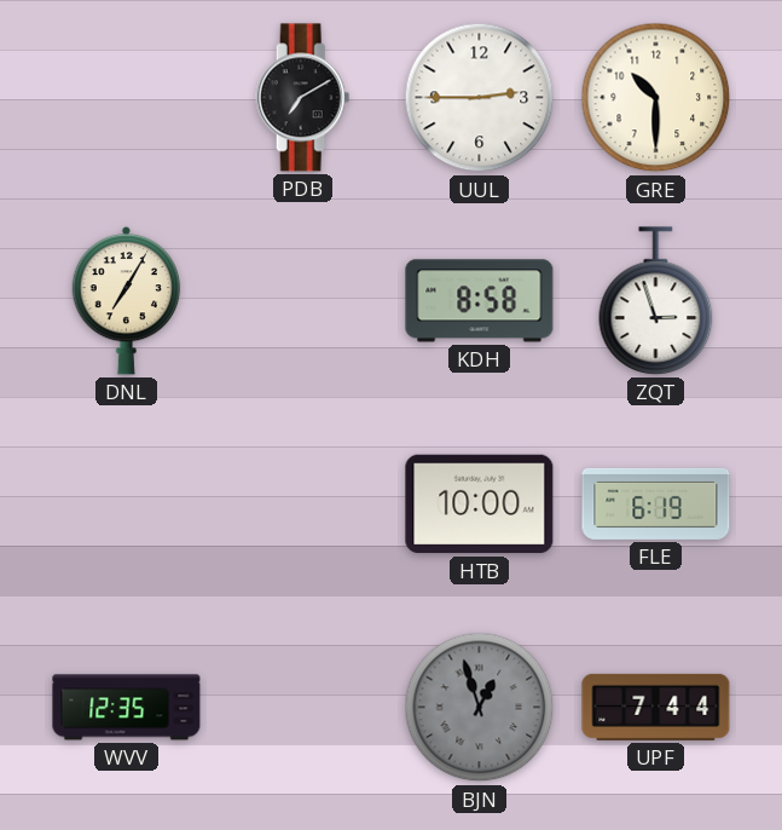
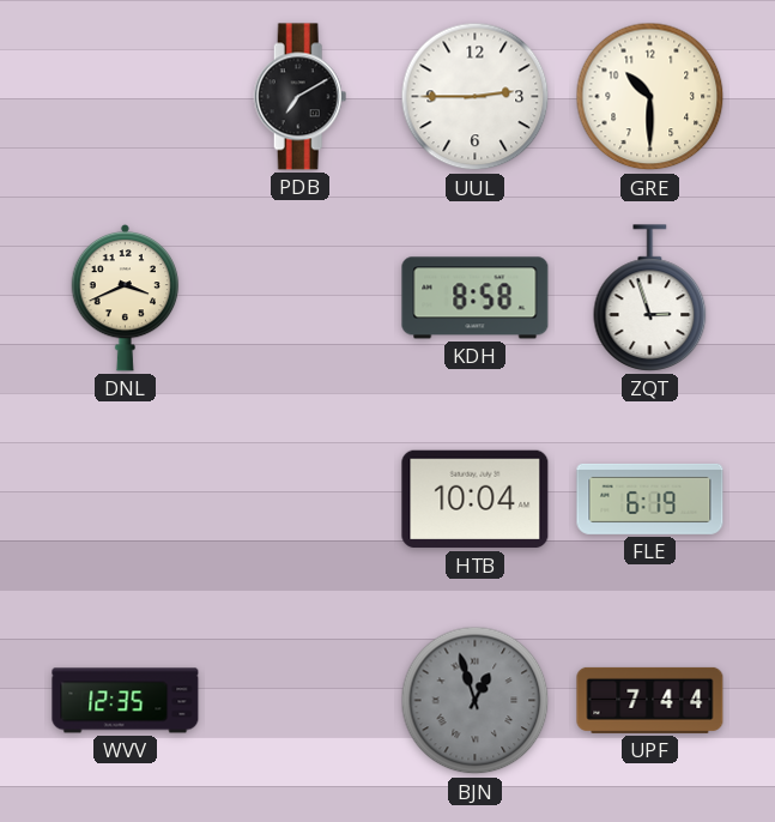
DNL: 7:05 -> 3:41 (126, 297)
HTB: 10:00 -> 10:04 (476, 500)
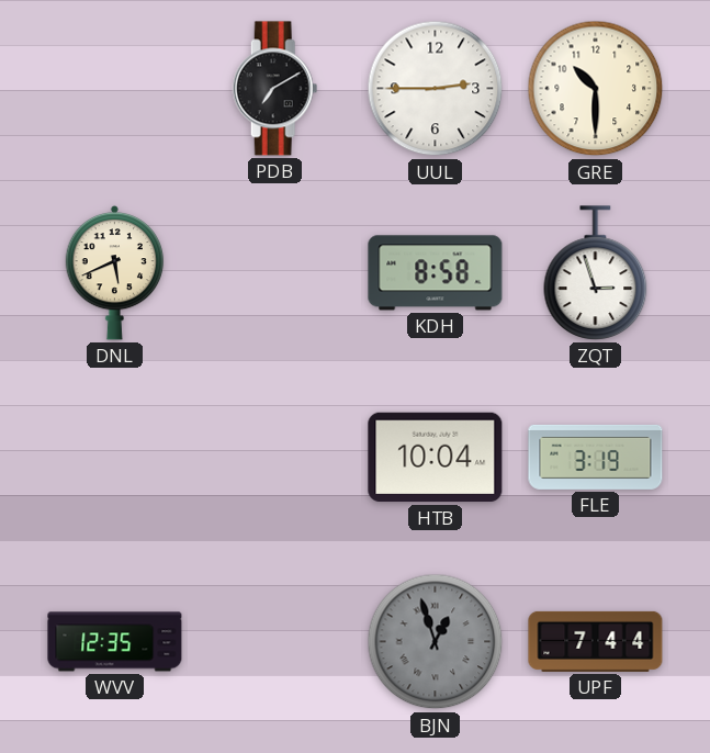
DNL: 3:41 -> 5:41 (115, 272)
FLE: 6:19 -> 3:19 (596, 457)
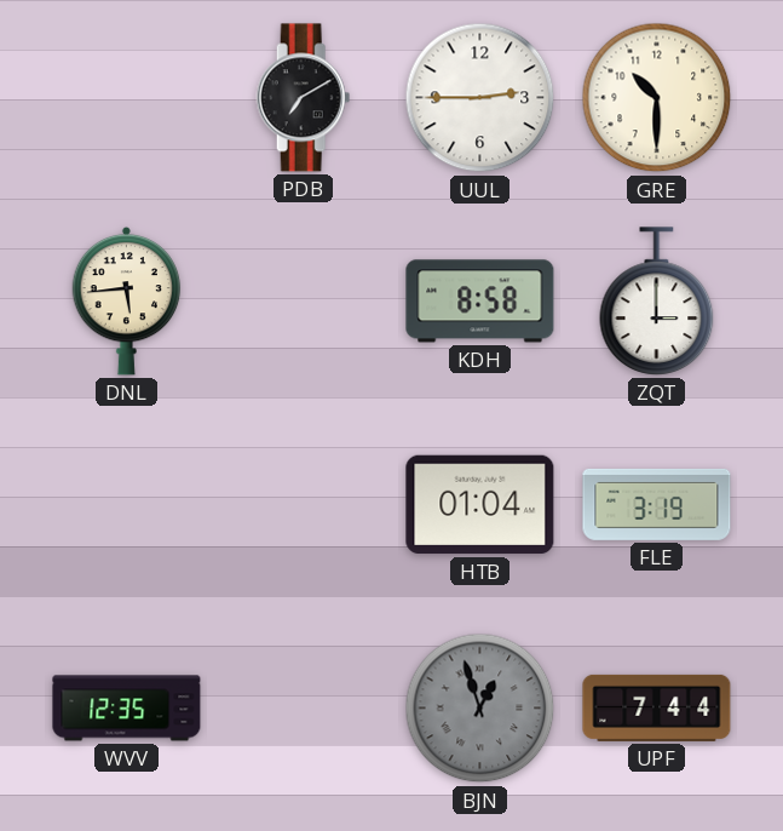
DNL: 5:41 -> 5:44 (127, 300)
ZQT: 2:57 -> 3:00 (657, 302)
HTB: 10:04 -> 01:04 (480, 505)
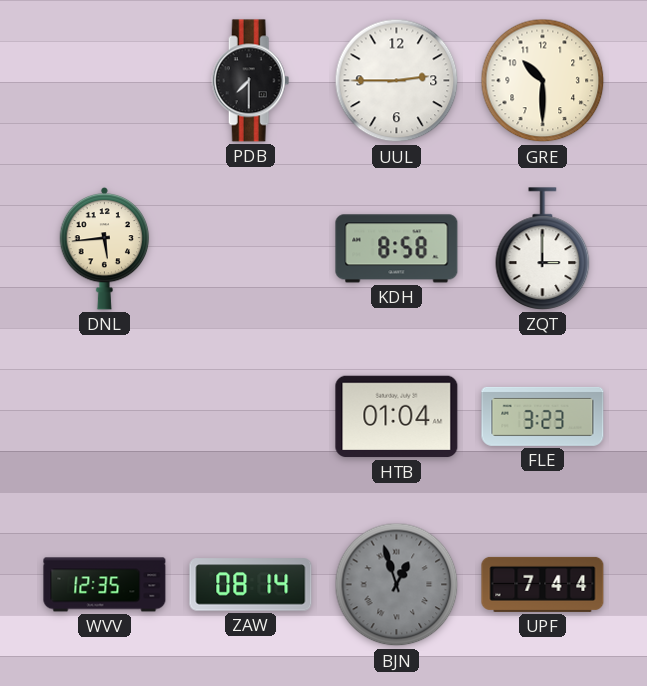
PDB: 7:10 -> 7:30 (251, 81)
FLE: 3:19 -> 3:23 (543, 416)
ZAW: none -> 08:14 (251, 585)
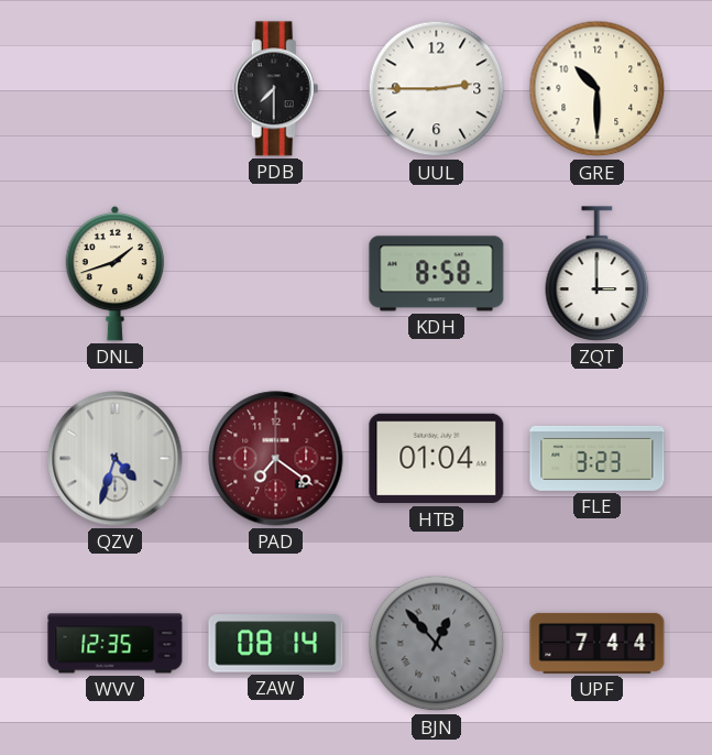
DNL: 5:44 -> 1:42 (116, 273)
QZV: none -> 4:33 (116, 459)
PAD: none -> 7:21 (276, 459)
BJN: 12:57 -> 12:53 (437, 644)
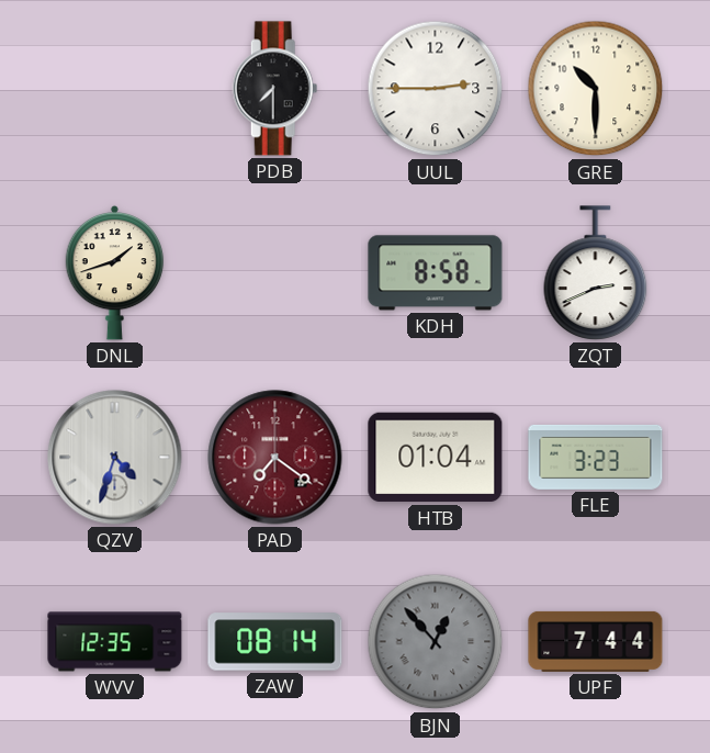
ZQT: 3:00 -> 2:41 (596, 273)
